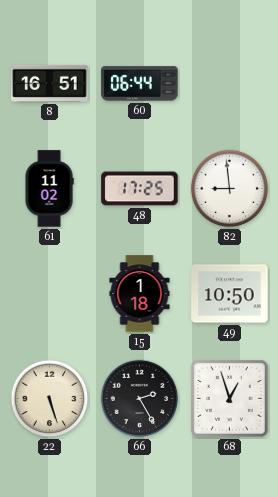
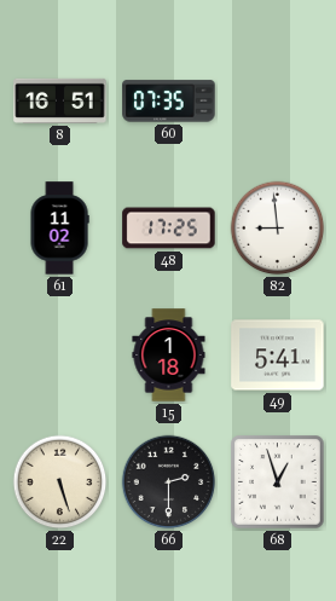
60: 06:44 -> 07:35 (169, 102)
49: 10:50 -> 5:41 (278, 356)
66: 2:25 -> 2:30 (169, 482)
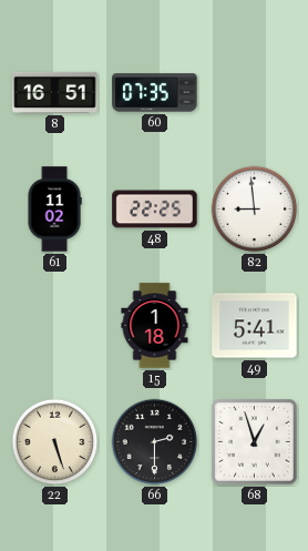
48: 17:25 -> 22:25 (155, 210)
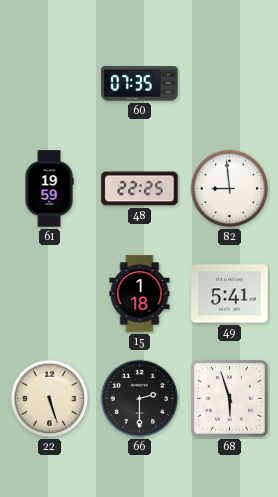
8: 16:51 -> none (55, 92)
61: 11:02 -> 19:59 (49, 189)
68: 12:57 -> 5:57 (230, 399)
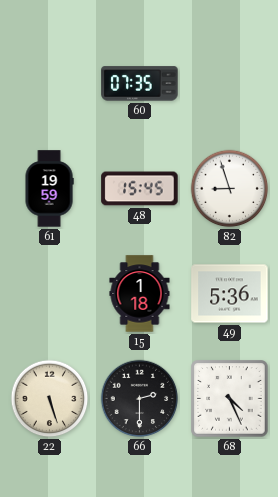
48: 22:25 -> 15:45 (140, 189)
82: 8:59 -> 8:57 (230, 189)
49: 5:41 -> 5:36 (230, 294)
68: 5:57 -> 4:26 (230, 399)
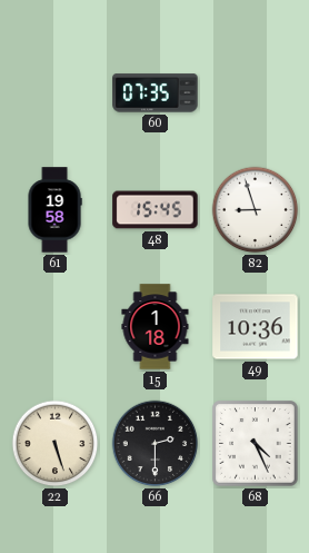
61: 19:59 -> 19:58 (54, 210)
49: 5:36 -> 10:36 (256, 327)
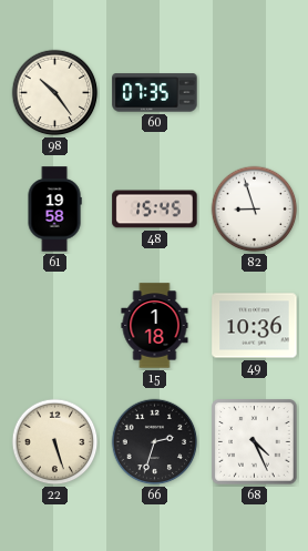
98: none -> 10:24 (55, 93)
66: 2:30 -> 2:33 (155, 442)
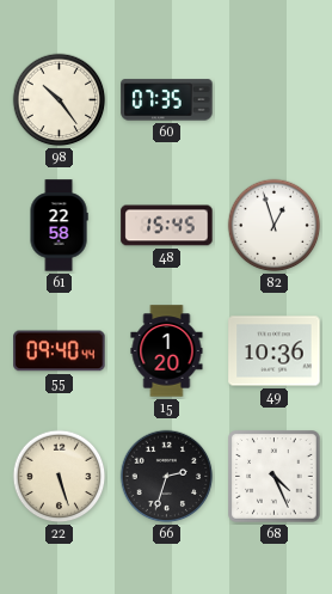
61: 19:58 -> 22:58 (59, 226)
82: 8:57 -> 12:57 (275, 226)
55: none -> 09:40 (60, 351)
15: 1:18 -> 1:20 (167, 351)
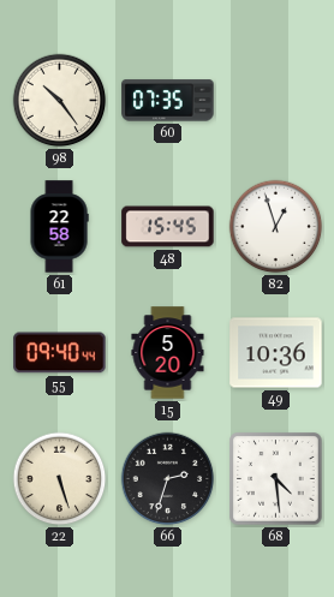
15: 1:20 -> 5:20 (168, 353)
68: 4:26 -> 4:29 (276, 479)
